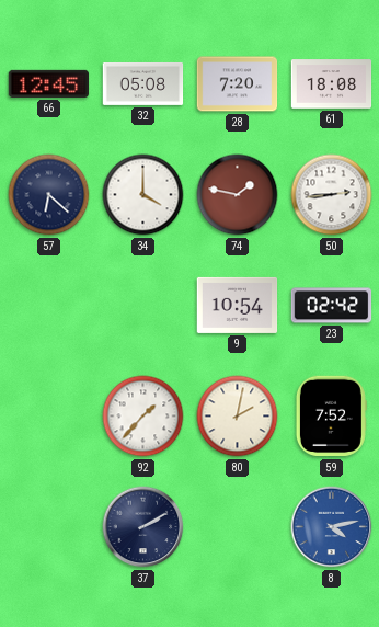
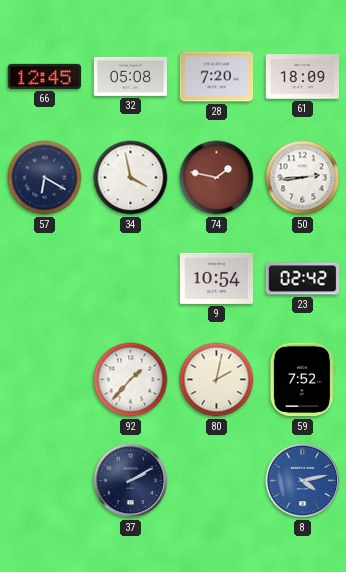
61: 18:08 -> 18:09 (303, 77)
57: 6:22 -> 6:20 (45, 178)
34: 4:00 -> 3:58 (131, 178)
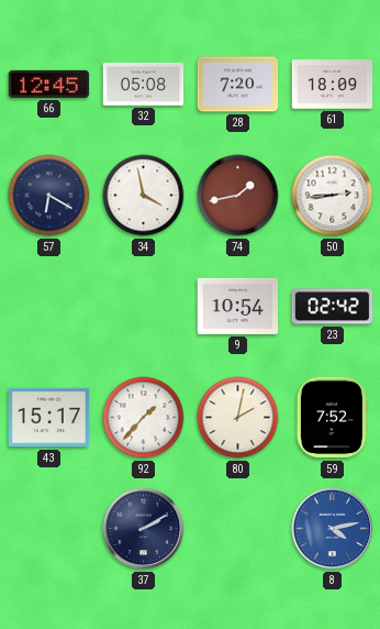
74: 1:47 -> 1:43 (238, 196)
43: none -> 15:17 (49, 418)
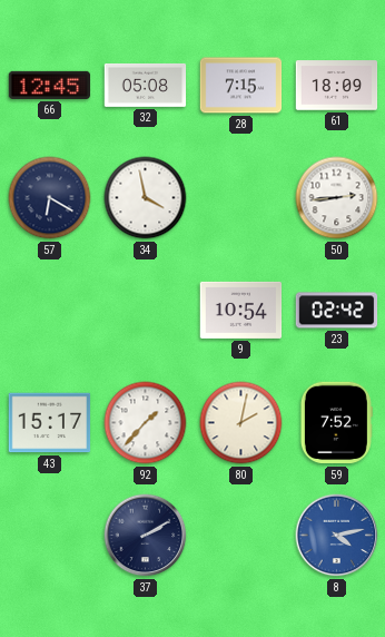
28: 7:20 -> 7:15 (241, 86)
74: 1:43 -> none (238, 196)
